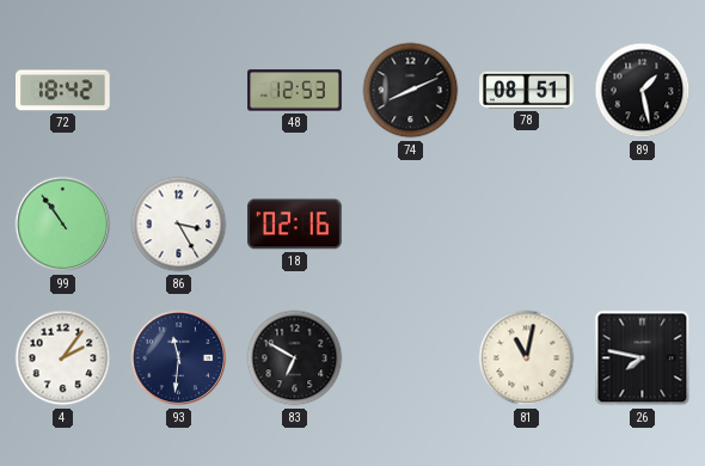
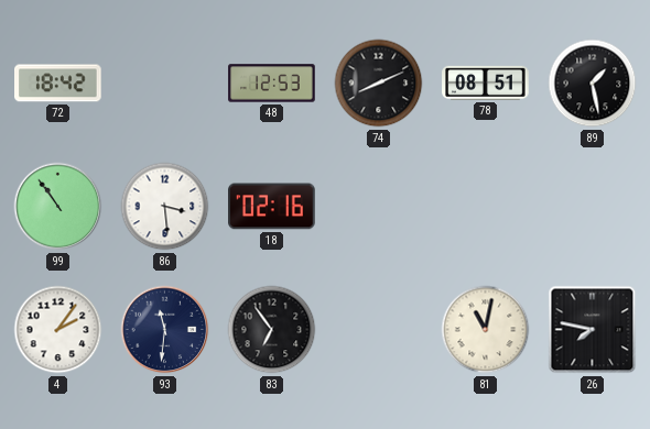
86: 3:25 -> 3:29 (165, 207)
83: 6:50 -> 6:54 (272, 330)
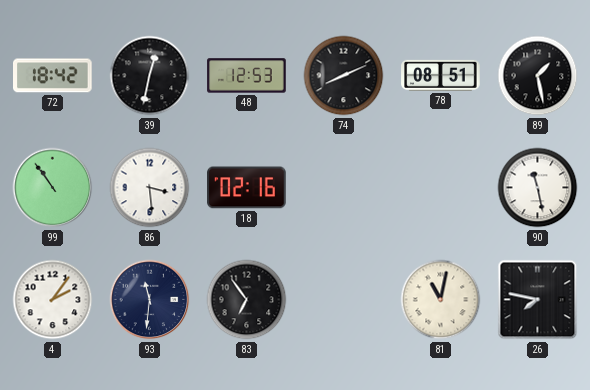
39: none -> 12:32 (150, 76)
90: none -> 11:28 (538, 188)
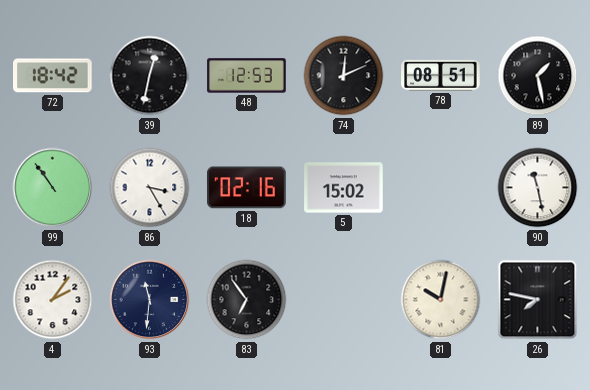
74: 8:11 -> 12:11 (344, 76)
86: 3:29 -> 3:25 (150, 188)
5: none -> 15:02 (344, 188)
81: 11:02 -> 10:02 (441, 300)
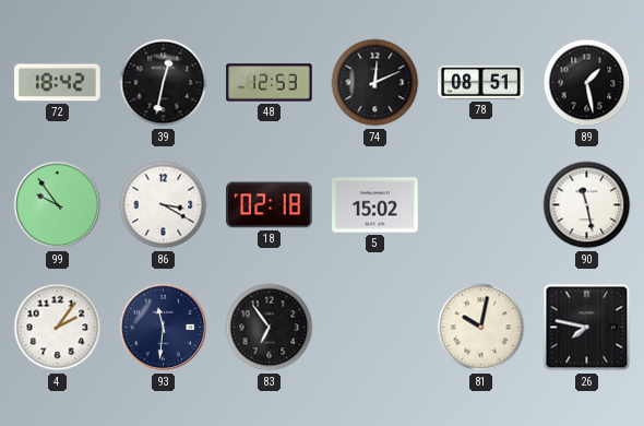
99: 10:54 -> 9:54 (58, 205)
86: 3:25 -> 3:20 (164, 205)
18: 02:16 -> 02:18 (270, 205)
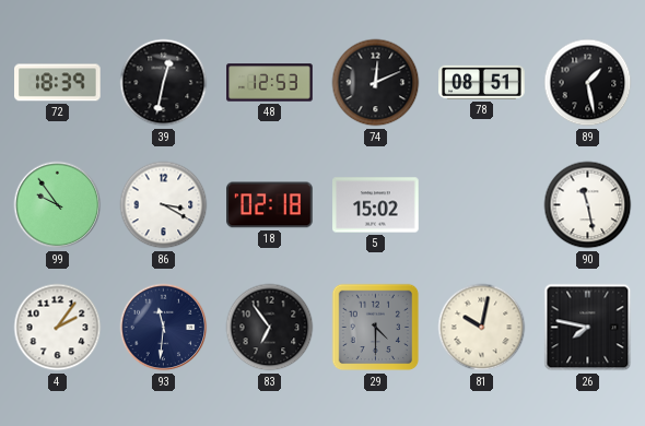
72: 18:42 -> 18:39 (58, 83)
29: none -> 4:30 (376, 328)
